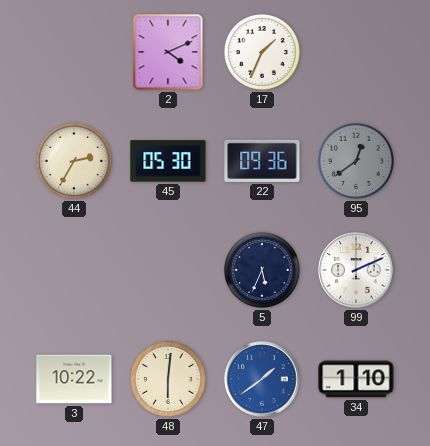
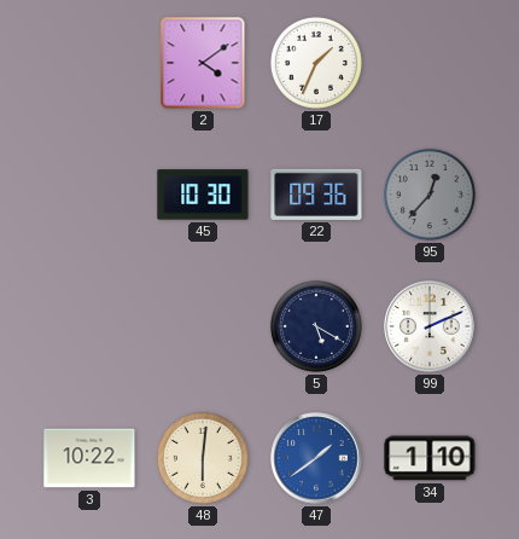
2: 4:11 -> 4:09 (203, 63)
44: 2:35 -> none (74, 161)
45: 05:30 -> 10:30 (203, 195)
95: 12:39 -> 12:37 (430, 195)
5: 5:34 -> 5:20 (316, 326)
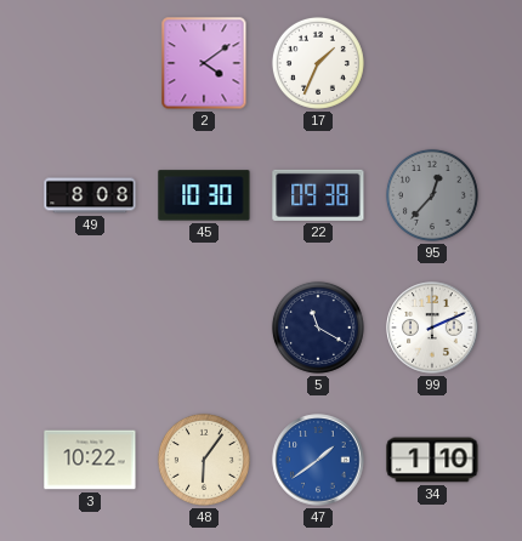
49: none -> 8:08 (90, 195)
22: 09:36 -> 09:38 (318, 195)
5: 5:20 -> 11:20 (318, 328)
48: 6:01 -> 6:06 (204, 460)
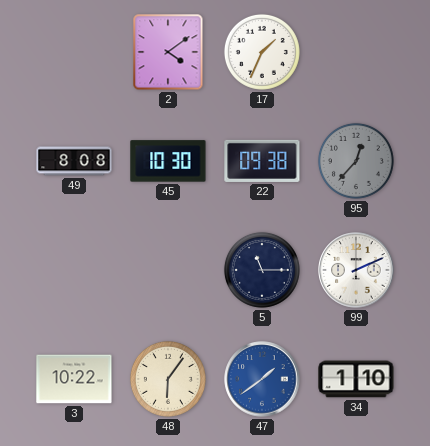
5: 11:20 -> 11:15 (262, 270)
